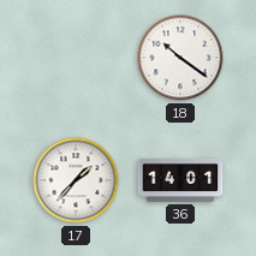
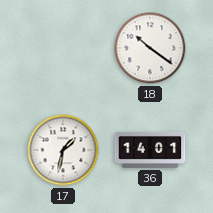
17: 1:37 -> 1:32 (63, 150)
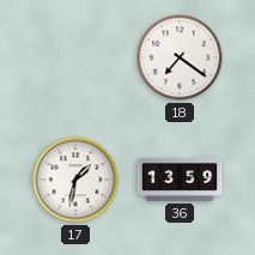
18: 10:21 -> 7:21 (180, 57)
36: 14:01 -> 13:59 (180, 180)
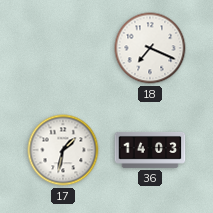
18: 7:21 -> 7:19 (150, 48)
36: 13:59 -> 14:03 (150, 150)
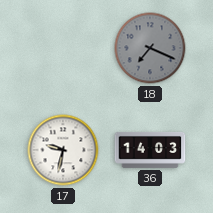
18 dial: white -> grey (150, 48)
17: 1:32 -> 9:32 (63, 150)
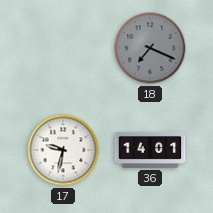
36: 14:03 -> 14:01 (150, 150)
